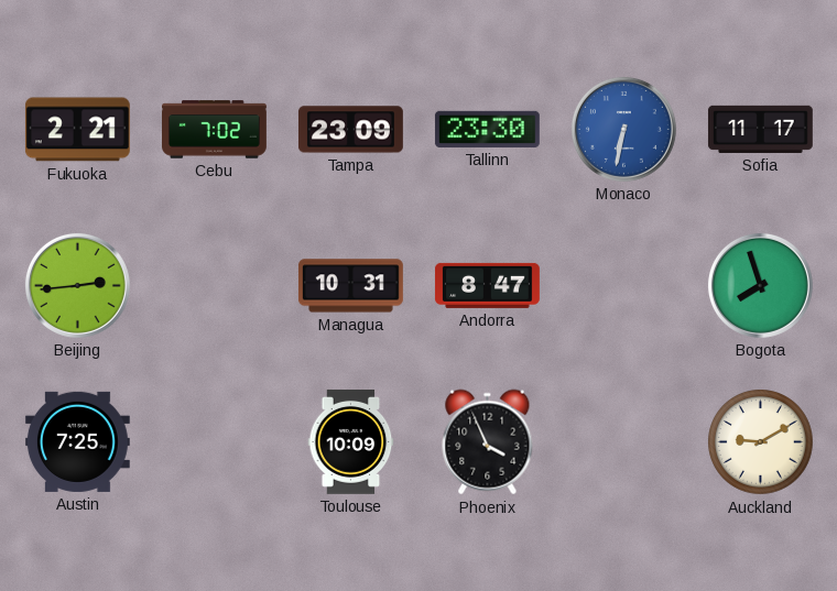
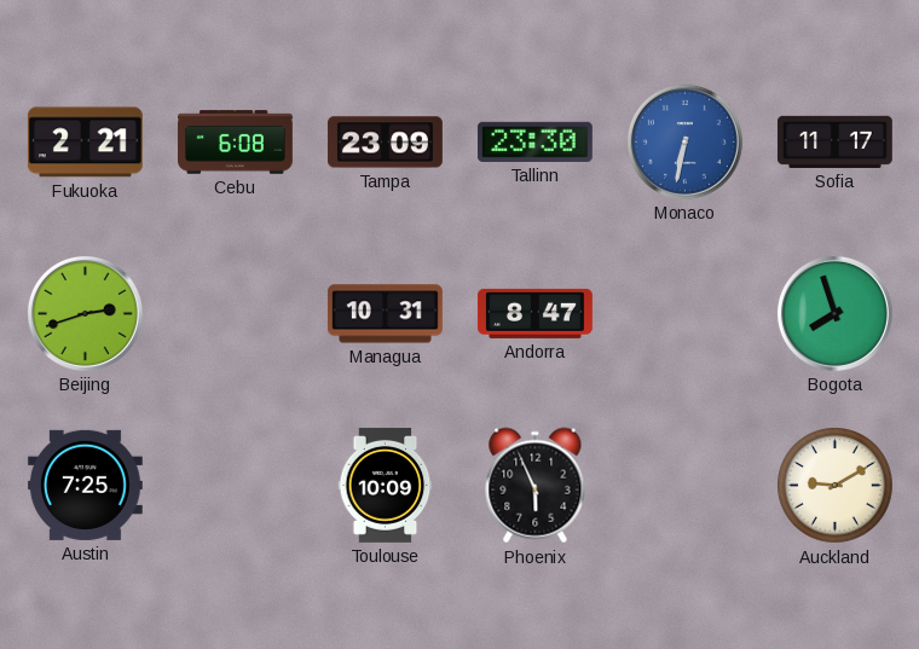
Cebu: 7:02 -> 6:08 (236, 143)
Beijing: 2:44 -> 2:42 (85, 313)
Phoenix: 3:56 -> 5:56 (536, 486)
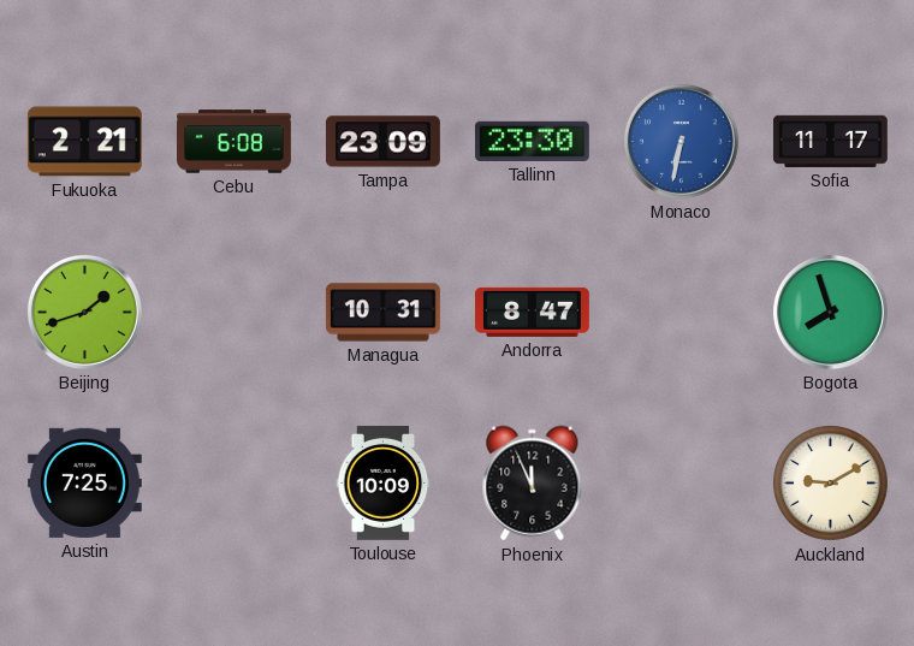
Beijing: 2:42 -> 1:42 (84, 312)
Phoenix: 5:56 -> 11:56 (533, 484)
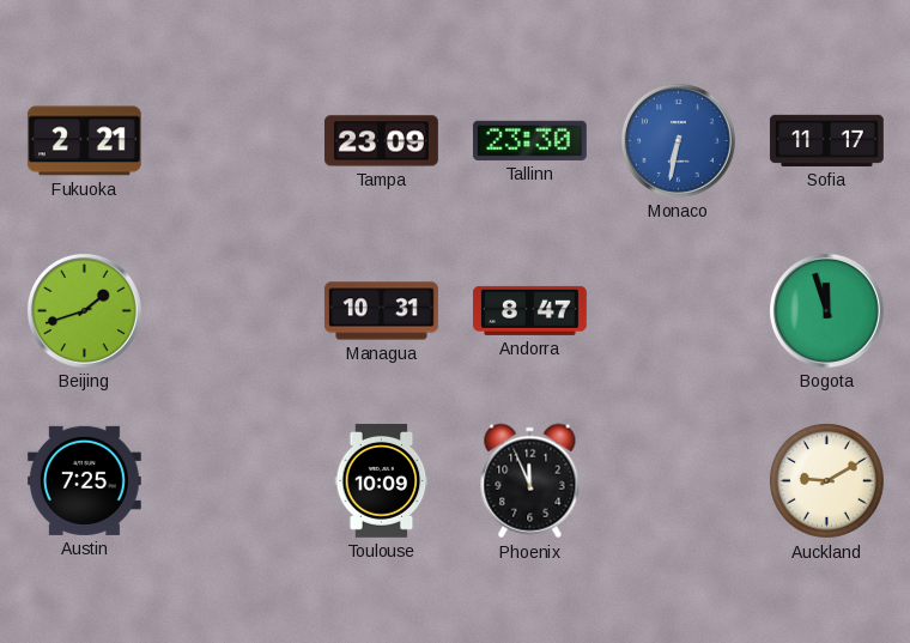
Cebu: 6:08 -> none (235, 142)
Bogota: 7:57 -> 11:57 (826, 310)
